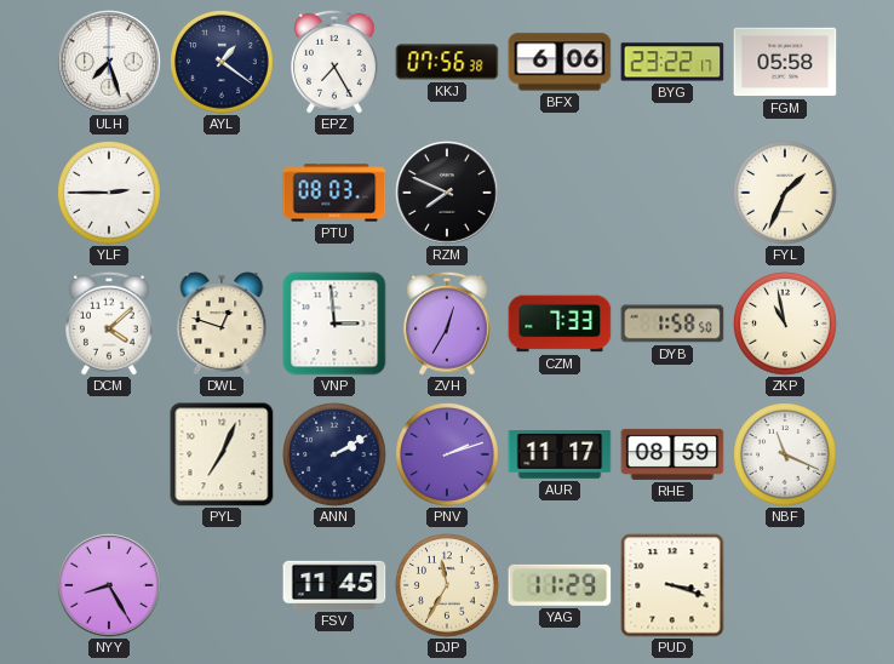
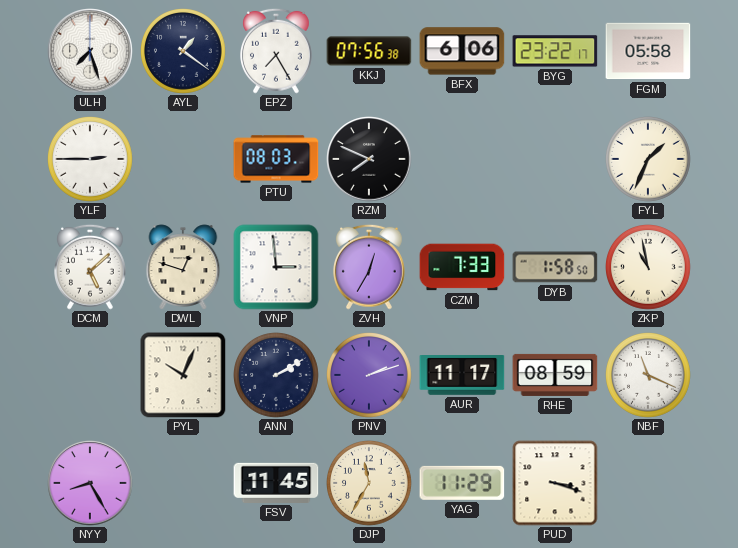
DCM: 4:08 -> 5:08 (91, 267)
PYL: 7:04 -> 10:04 (183, 375)
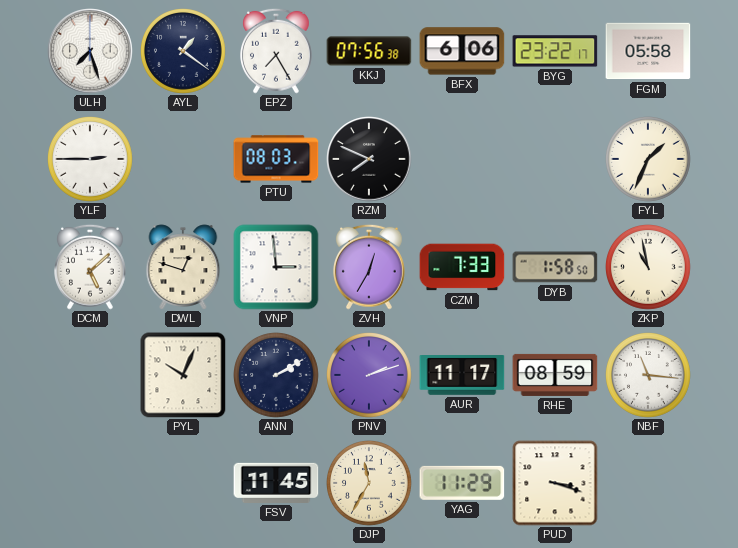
NBF: 11:19 -> 11:16 (649, 376)
NYY: 8:25 -> none (90, 483)
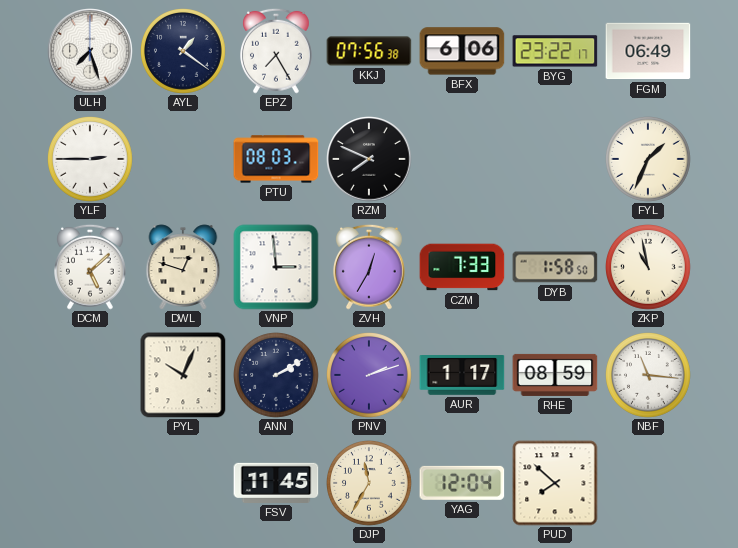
FGM: 05:58 -> 06:49 (648, 51)
AUR: 11:17 -> 1:17 (462, 376)
YAG: 11:29 -> 12:04 (462, 483)
PUD: 3:18 -> 7:52 (555, 483)
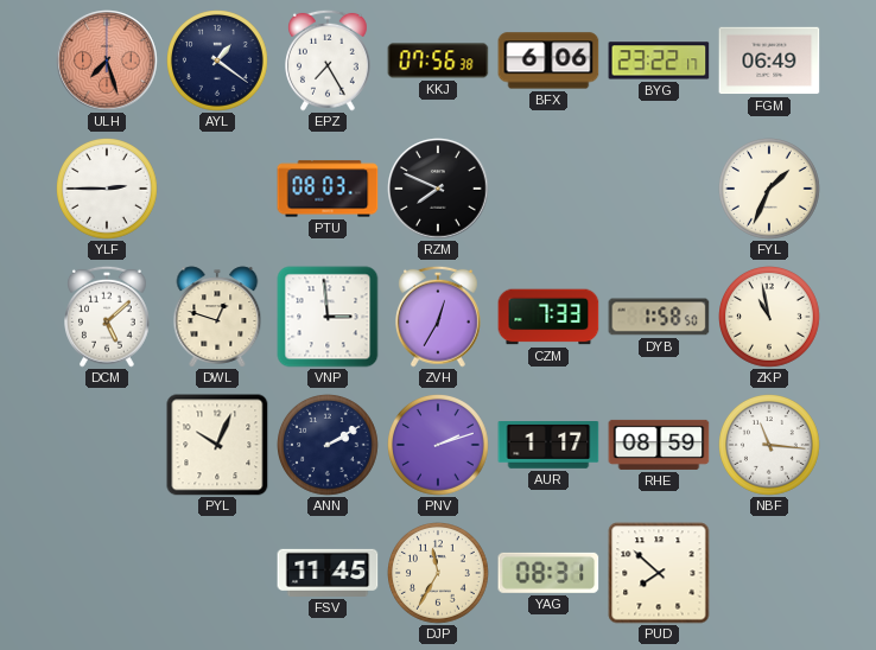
ULH dial: white -> salmon (107, 60)
YAG: 12:04 -> 08:31 (548, 573)
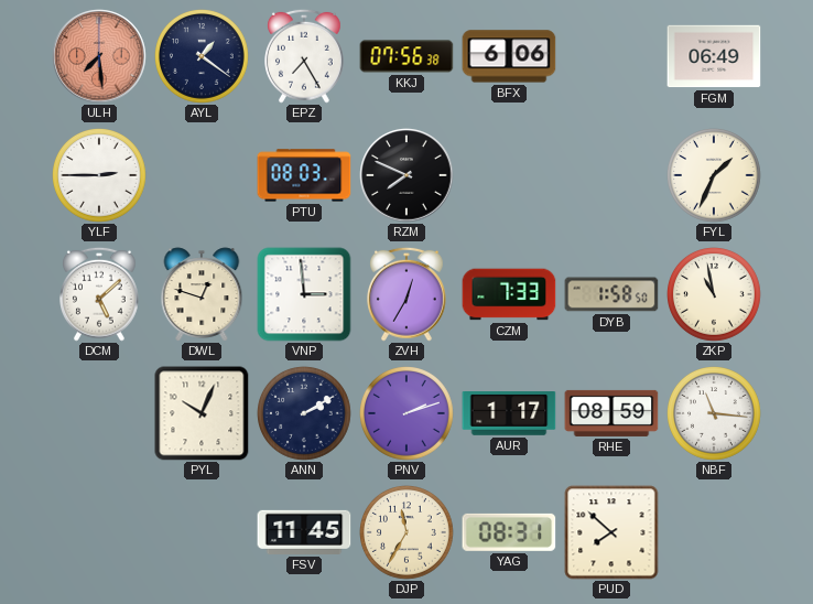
ULH: 7:27 -> 7:29 (99, 56)
BYG: 23:22 -> none (659, 60)
